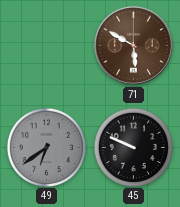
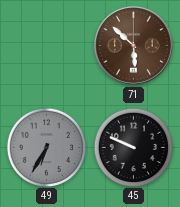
71: 5:50 -> 5:52 (133, 45)
49: 6:39 -> 6:35 (46, 147)
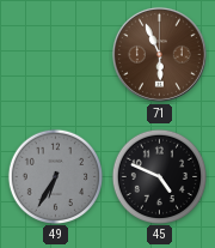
71: 5:52 -> 5:56 (159, 54)
45: 9:49 -> 4:49 (159, 176)
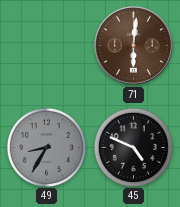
71: 5:56 -> 6:01 (133, 45)
49: 6:35 -> 8:35 (46, 147)
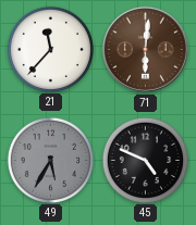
21: none -> 11:37 (50, 49)
49: 8:35 -> 5:35 (50, 160)
